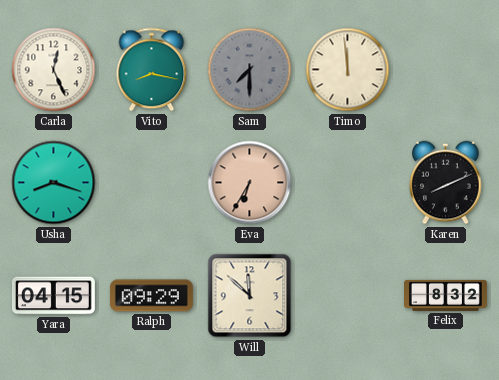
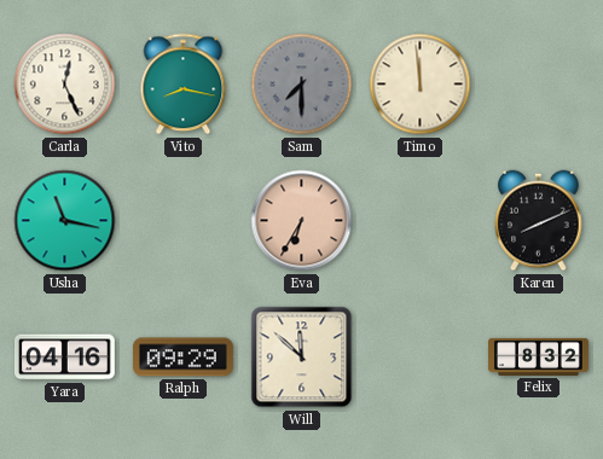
Usha: 8:18 -> 11:17 (65, 221)
Yara: 04:15 -> 04:16 (64, 358)
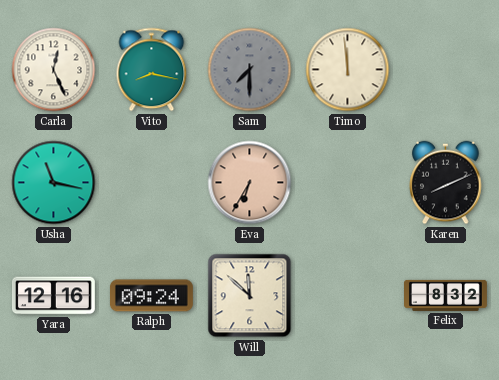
Yara: 04:16 -> 12:16 (53, 296)
Ralph: 09:29 -> 09:24 (151, 296)
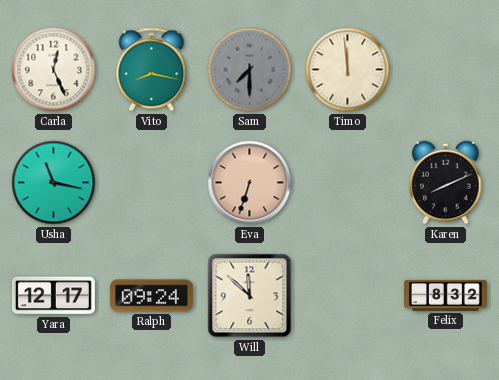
Eva: 6:35 -> 6:33 (250, 183)
Yara: 12:16 -> 12:17 (53, 296)
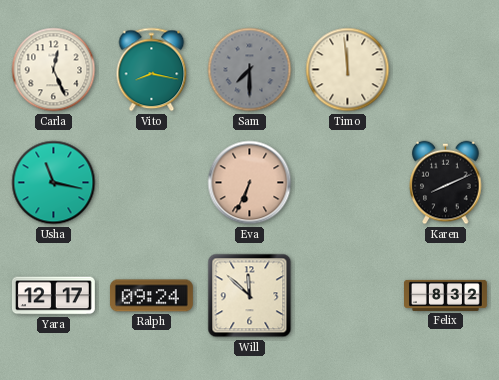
Eva: 6:33 -> 6:34 (250, 183)
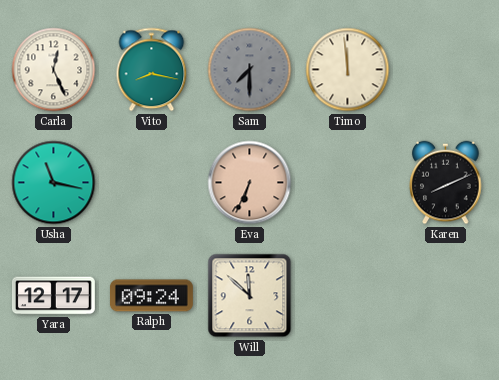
Felix: 8:32 -> none (446, 295)
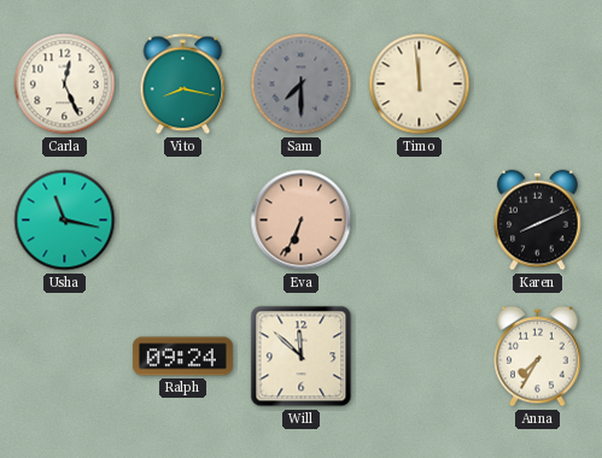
Yara: 12:17 -> none (53, 296)
Anna: none -> 7:35 (538, 357)
